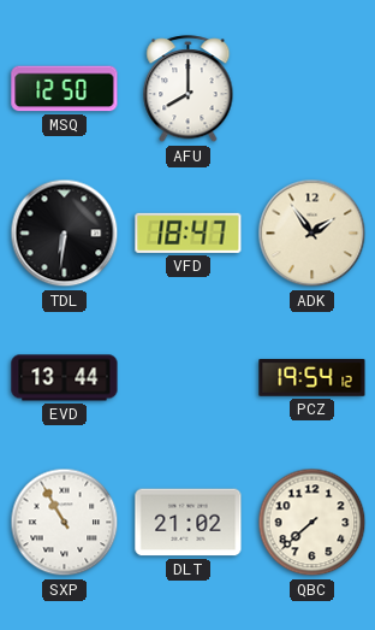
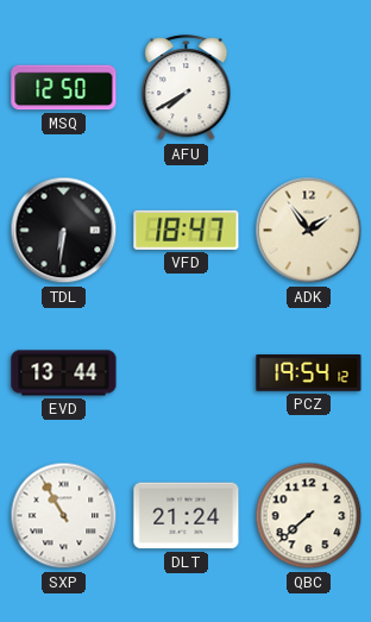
AFU: 8:00 -> 7:40 (187, 88)
DLT: 21:02 -> 21:24 (187, 516)
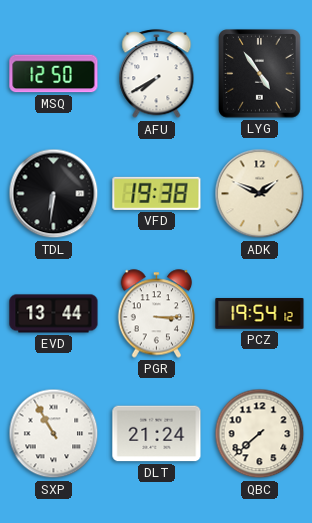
LYG: none -> 4:54 (260, 74)
VFD: 18:47 -> 19:38 (157, 193)
ADK: 1:54 -> 1:49 (260, 194)
PGR: none -> 3:15 (157, 314)
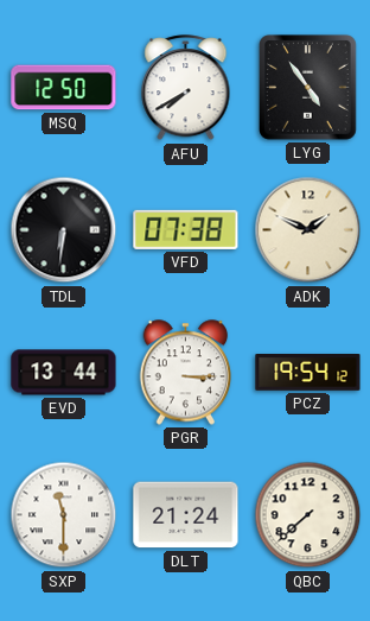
VFD: 19:38 -> 07:38 (186, 229)
SXP: 10:55 -> 11:30 (64, 515)
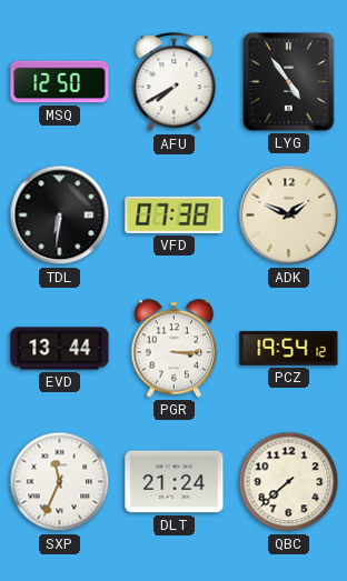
SXP: 11:30 -> 11:34 (60, 482)
